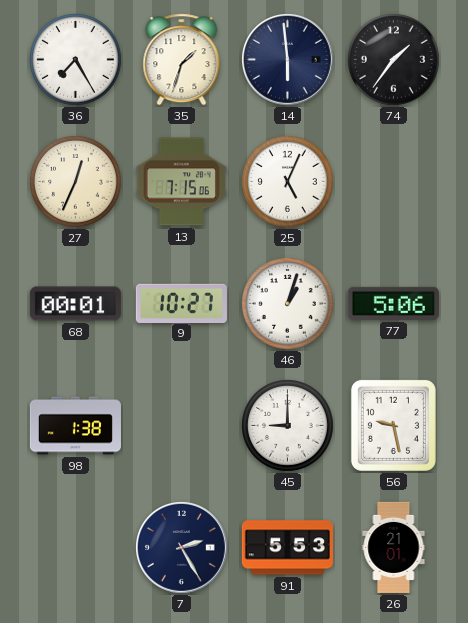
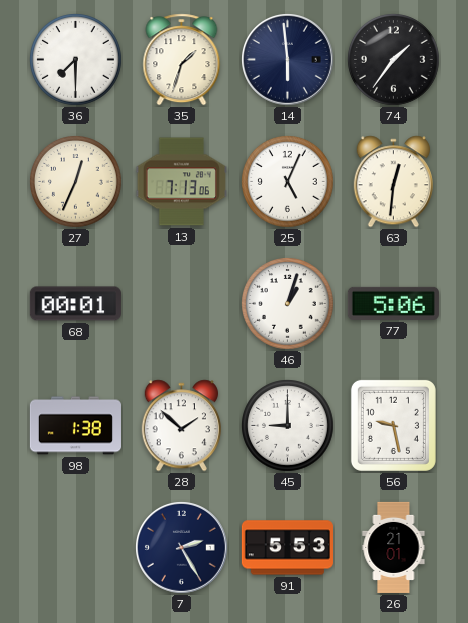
36: 7:25 -> 7:30 (76, 60)
13: 7:15 -> 7:13 (181, 182)
63: none -> 12:31 (393, 182)
9: 10:27 -> none (181, 303)
28: none -> 1:52 (181, 426)
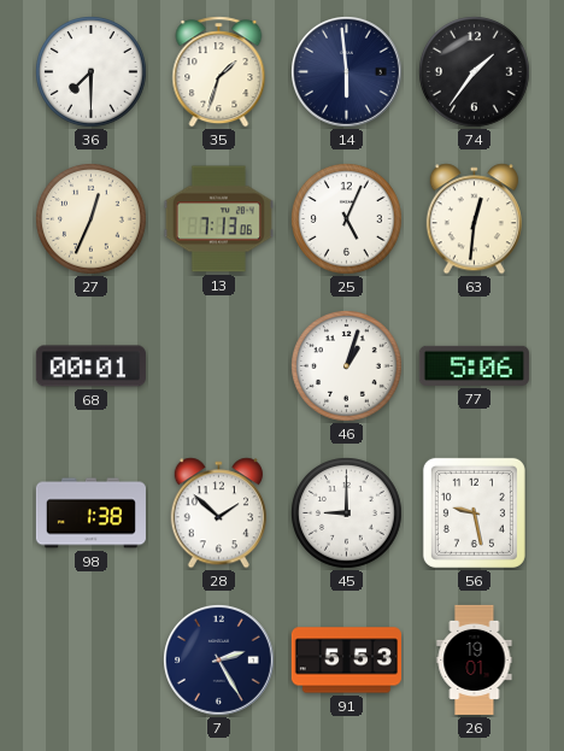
26: 21:01 -> 19:01 (475, 659)
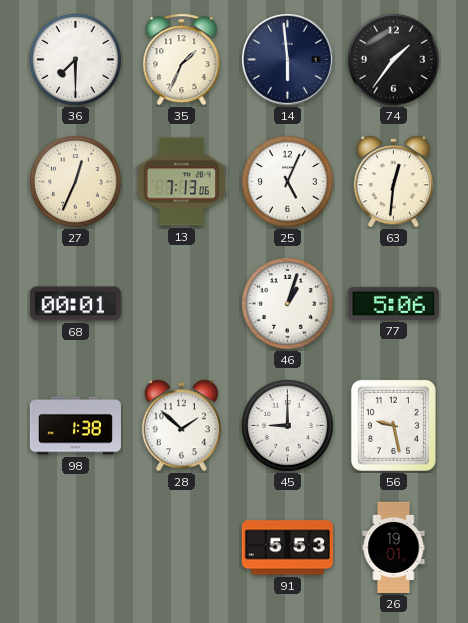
35: 1:33 -> 1:34 (182, 60)
7: 2:25 -> none (219, 661)
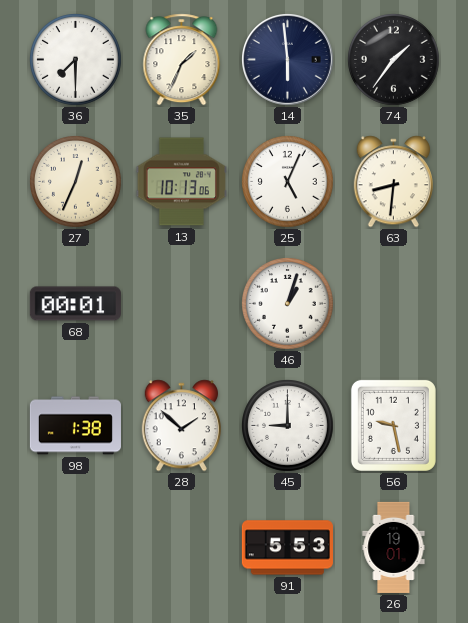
13: 7:13 -> 10:13 (181, 182)
63: 12:31 -> 8:31 (393, 182)
77: 5:06 -> none (393, 303)
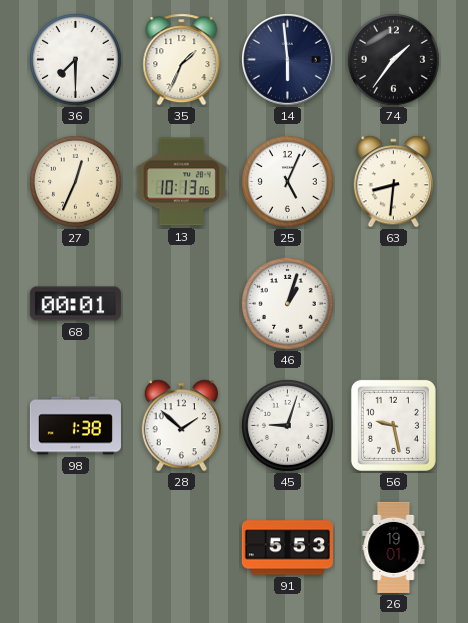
45: 9:00 -> 9:03 (288, 426)
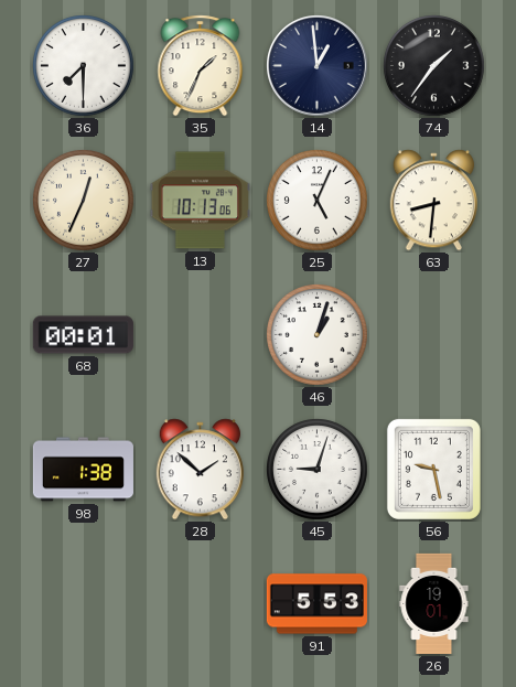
14: 5:59 -> 12:59 (318, 66)
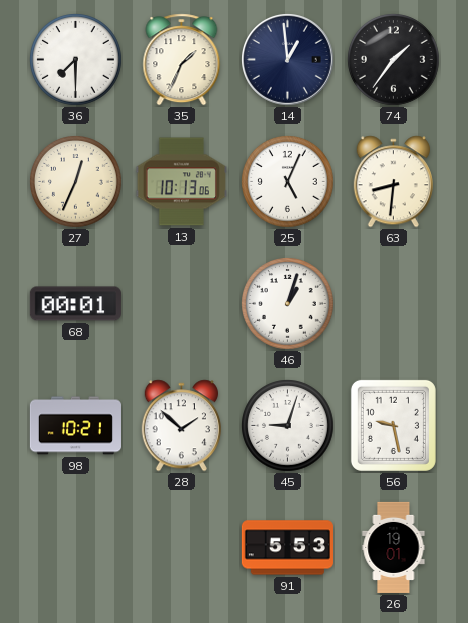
98: 1:38 -> 10:21 (75, 426)
